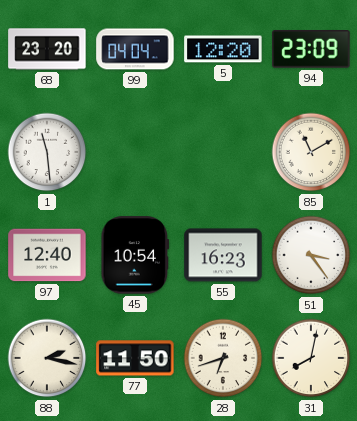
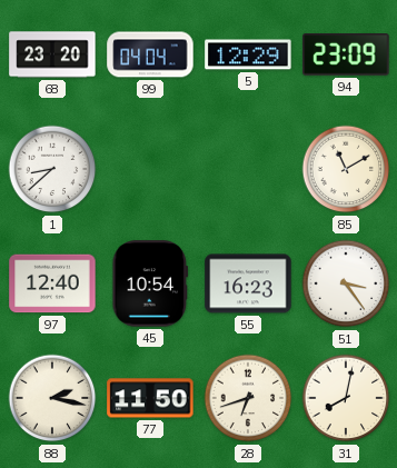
5: 12:20 -> 12:29 (248, 54)
1: 11:29 -> 8:38 (52, 169)
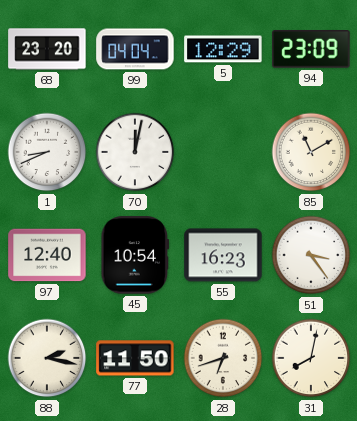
1: 8:38 -> 8:41 (47, 152)
70: none -> 12:02 (135, 152)
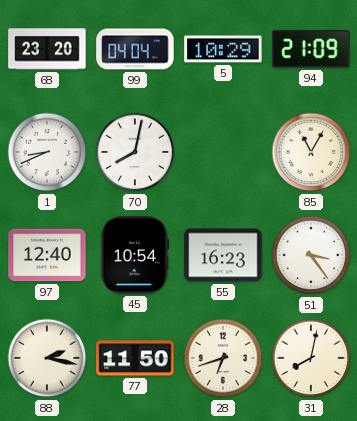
5: 12:29 -> 10:29 (223, 49)
94: 23:09 -> 21:09 (311, 50)
70: 12:02 -> 8:02 (135, 152)
85: 11:10 -> 11:05 (311, 152)
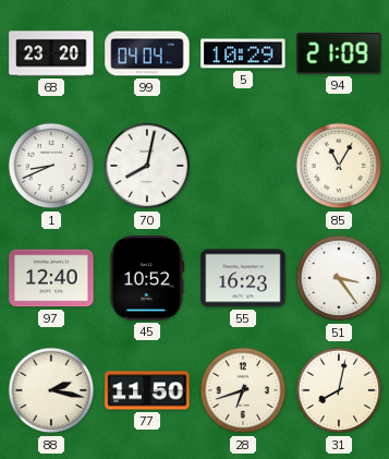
45: 10:54 -> 10:52 (147, 278)
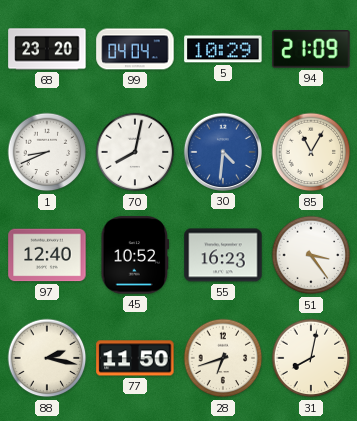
30: none -> 4:31 (223, 152)
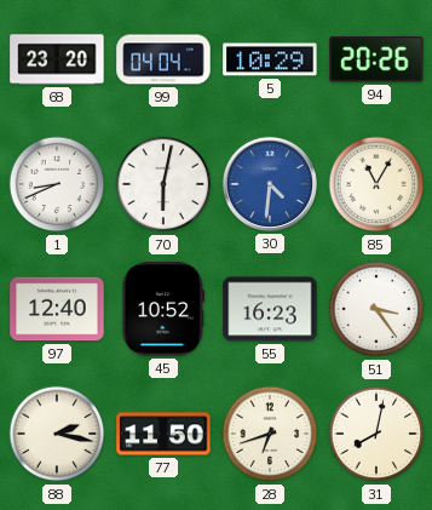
94: 21:09 -> 20:26 (376, 61)
70: 8:02 -> 6:02 (163, 184)
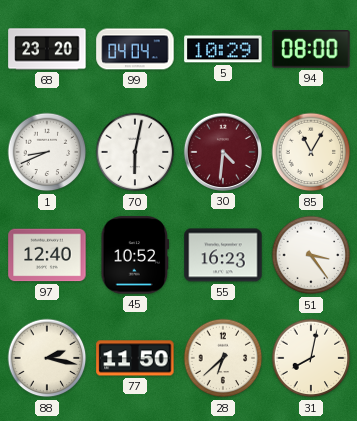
94: 20:26 -> 08:00 (311, 50)
30 dial: blue -> burgundy (223, 152)
28: 6:42 -> 6:38 (223, 358)
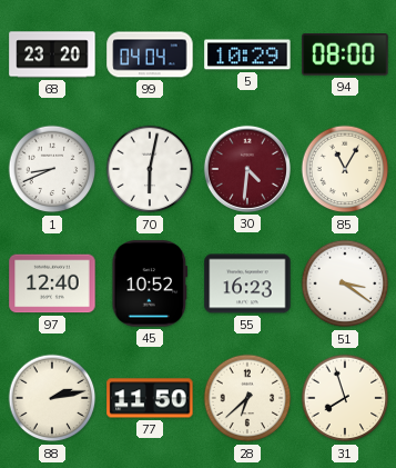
51: 3:24 -> 3:21 (345, 283)
88: 2:17 -> 2:13 (52, 398)
31: 8:02 -> 7:57 (345, 398)
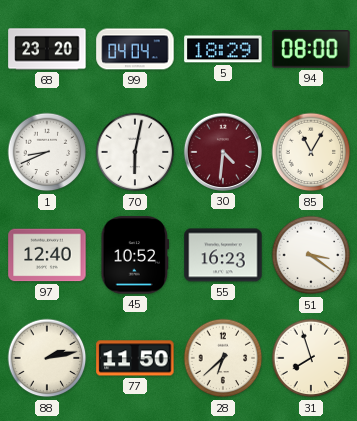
5: 10:29 -> 18:29 (223, 49)
